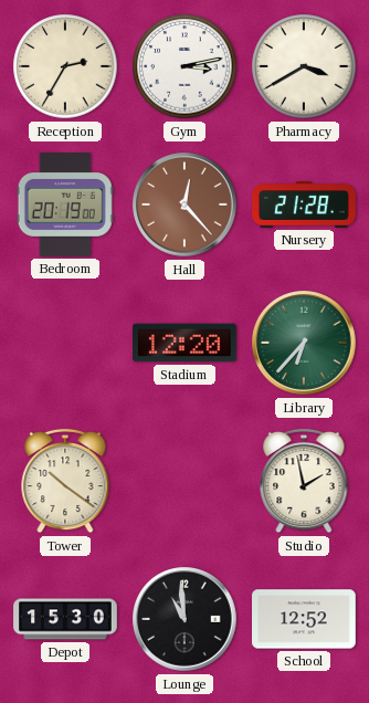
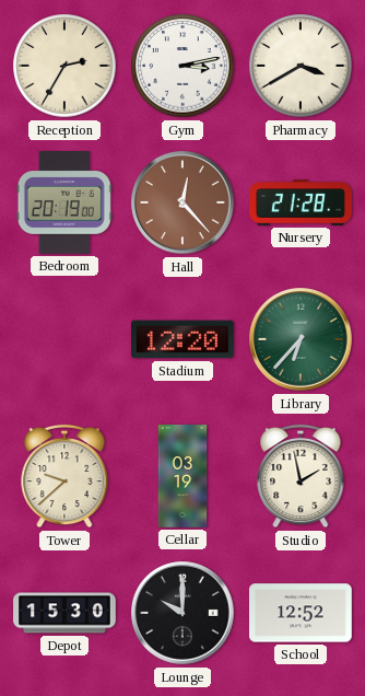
Tower: 10:21 -> 9:38 (64, 476)
Cellar: none -> 03:19 (182, 476)
Lounge: 10:59 -> 10:00 (182, 613)
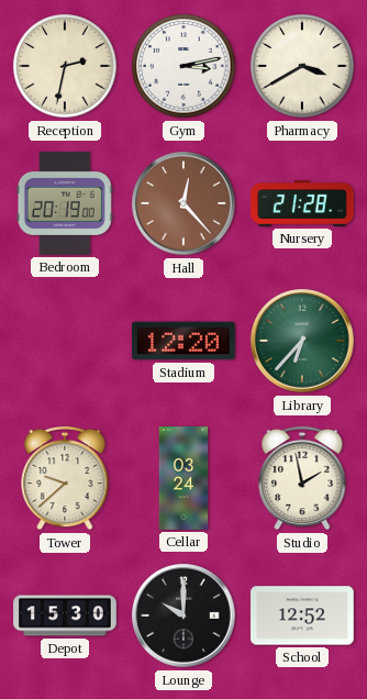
Reception: 2:35 -> 2:32 (65, 66)
Cellar: 03:19 -> 03:24 (183, 478)
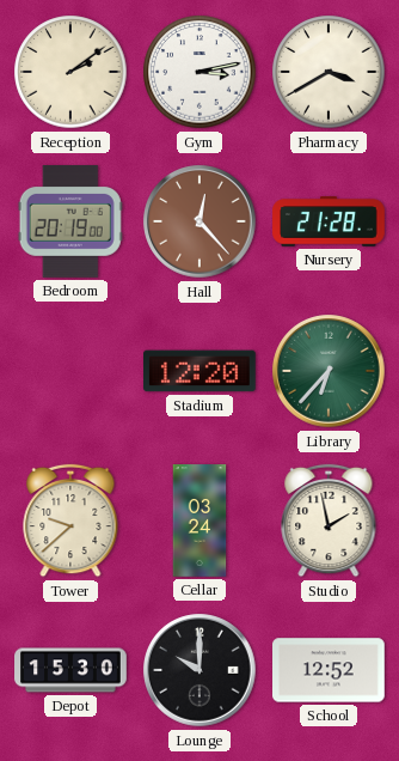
Reception: 2:32 -> 2:09 (70, 72)
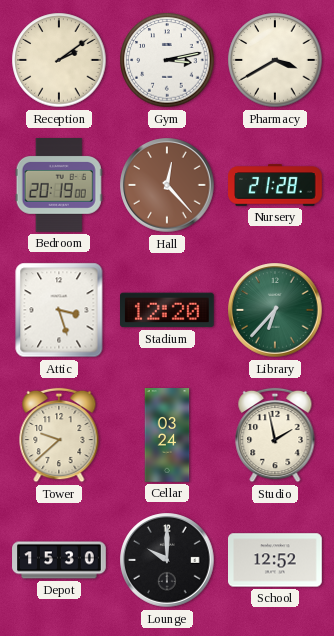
Attic: none -> 3:27 (59, 310)
